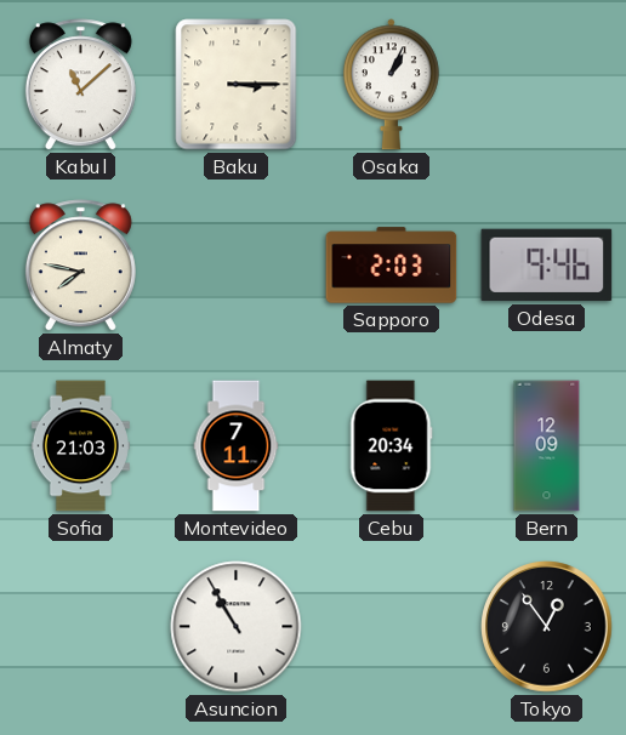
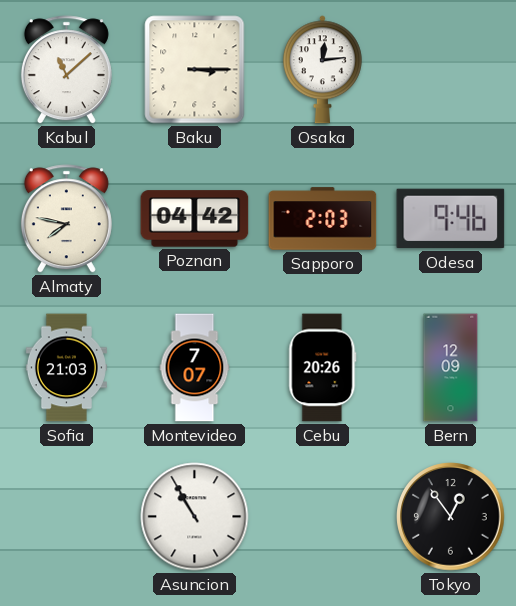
Osaka: 1:04 -> 12:14 (322, 70)
Poznan: none -> 04:42 (195, 219)
Montevideo: 7:11 -> 7:07 (195, 368)
Cebu: 20:34 -> 20:26 (323, 368)
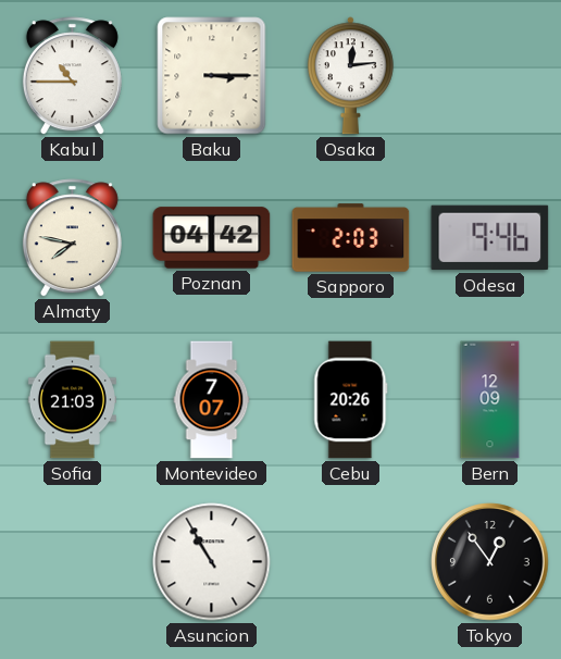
Kabul: 11:08 -> 10:45 (72, 76)
